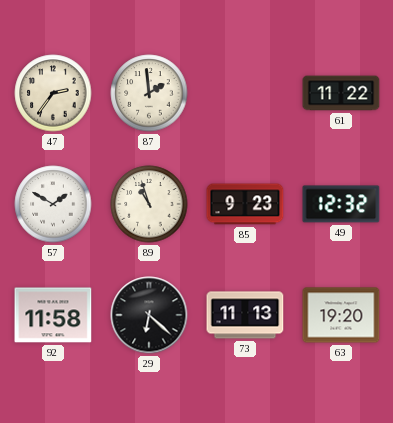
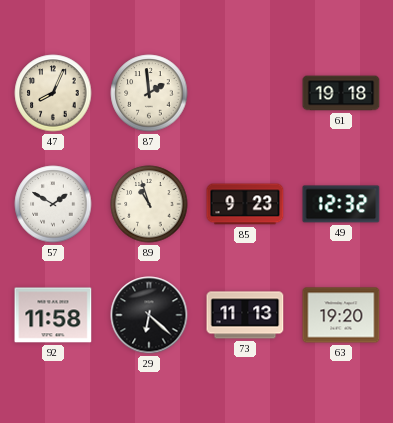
47: 2:36 -> 8:04 (53, 93)
61: 11:22 -> 19:18 (341, 93)
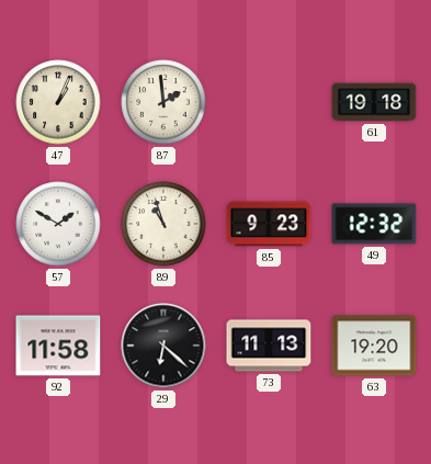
47: 8:04 -> 1:04 (58, 102)
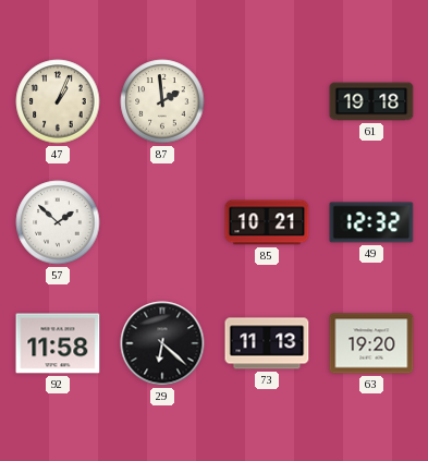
57: 1:50 -> 1:52 (58, 222)
89: 10:57 -> none (163, 224)
85: 9:23 -> 10:21 (267, 222)
